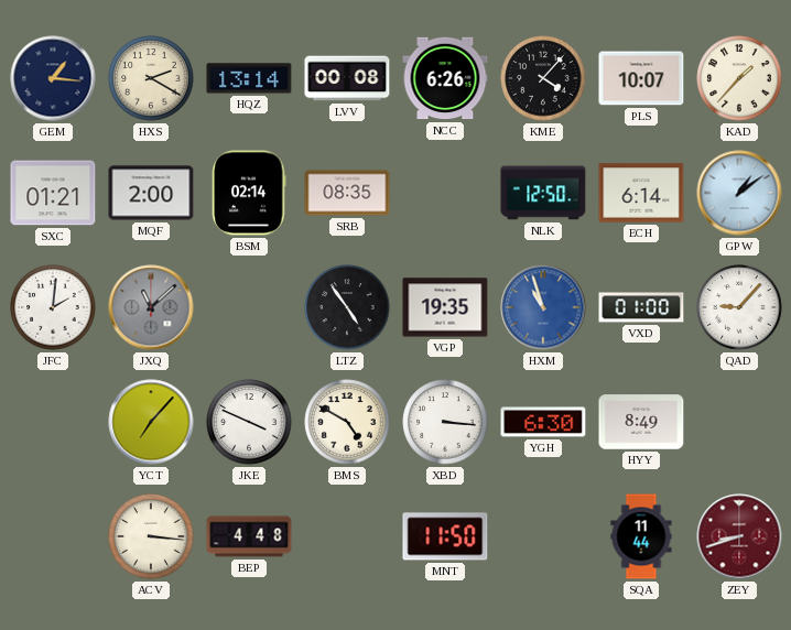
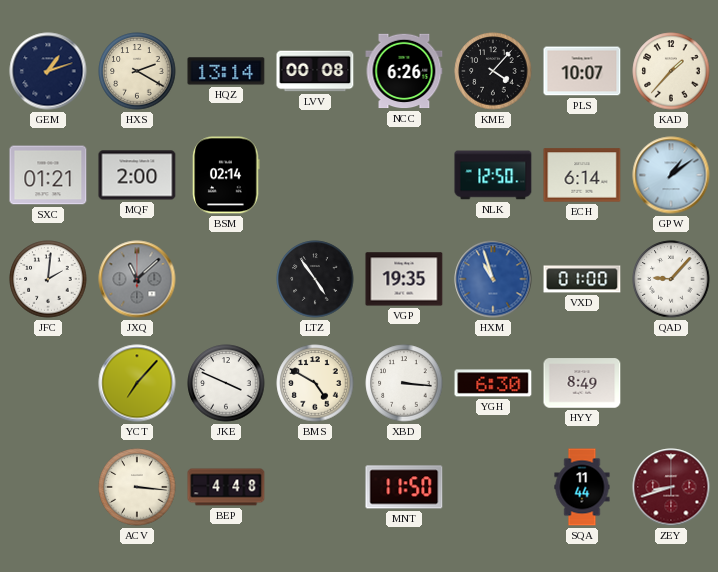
GEM: 1:16 -> 1:12 (48, 71)
SRB: 08:35 -> none (347, 193)
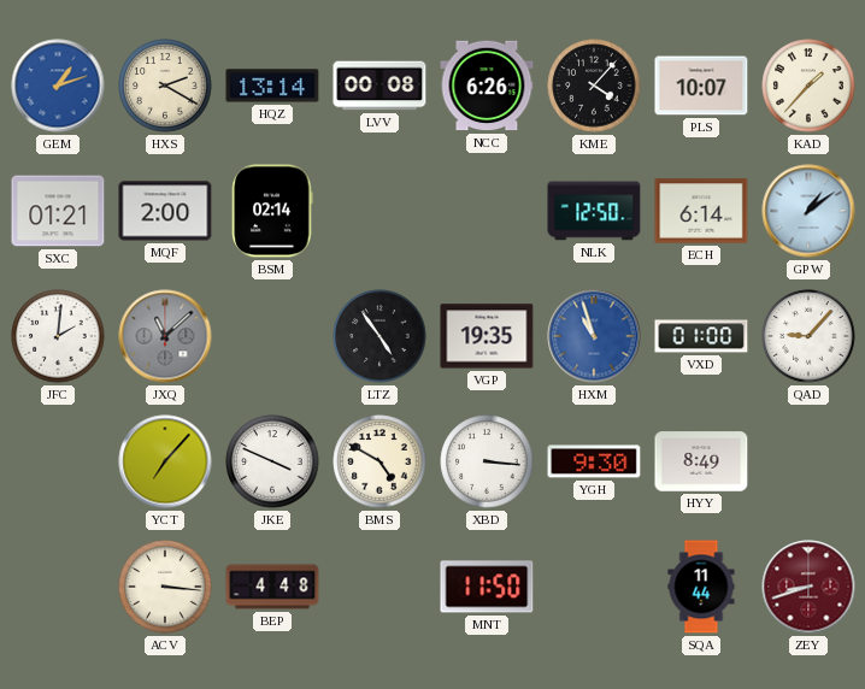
GEM dial: navy -> blue (58, 86)
YGH: 6:30 -> 9:30 (594, 461)
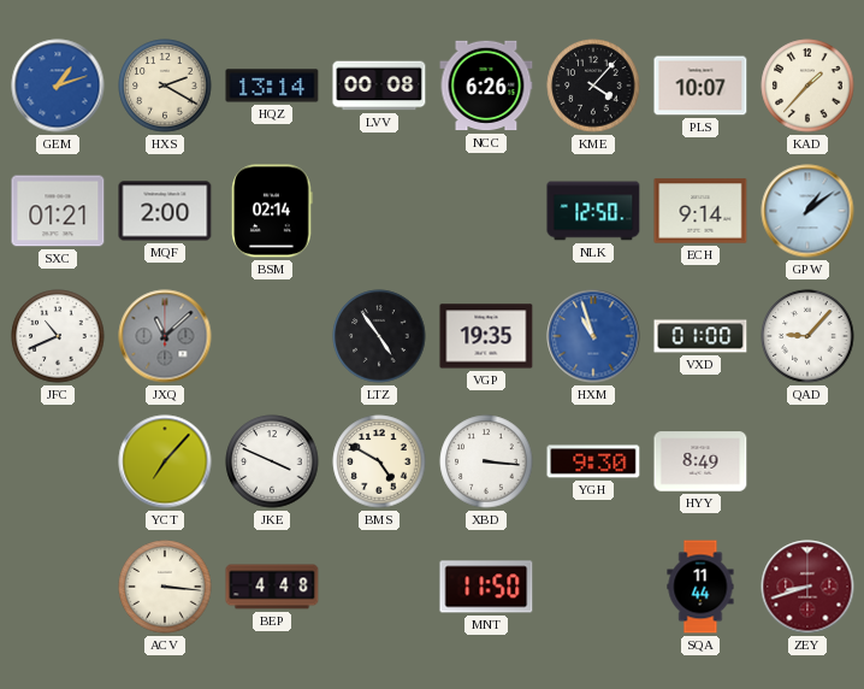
ECH: 6:14 -> 9:14 (700, 211)
JFC: 2:01 -> 10:41 (58, 336)
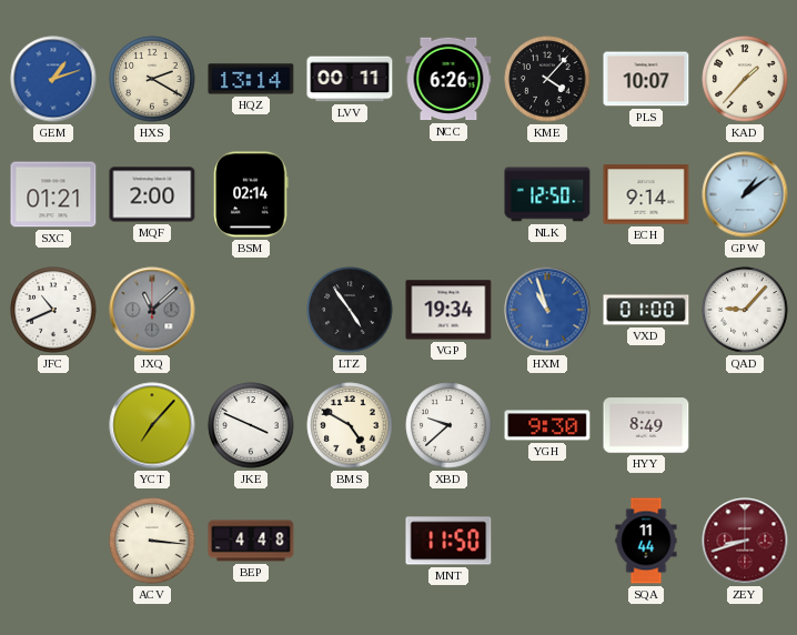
LVV: 00:08 -> 00:11 (350, 79)
VGP: 19:35 -> 19:34 (448, 310)
XBD: 3:16 -> 9:38 (448, 425)
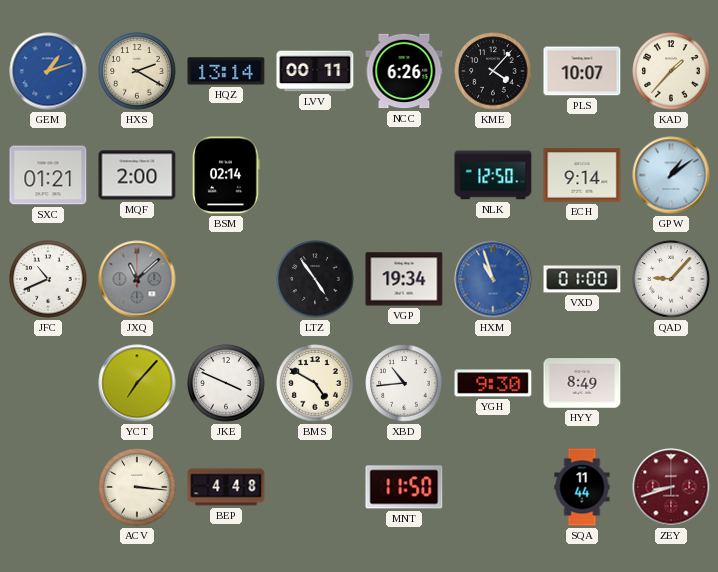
XBD: 9:38 -> 10:44 (404, 383)
